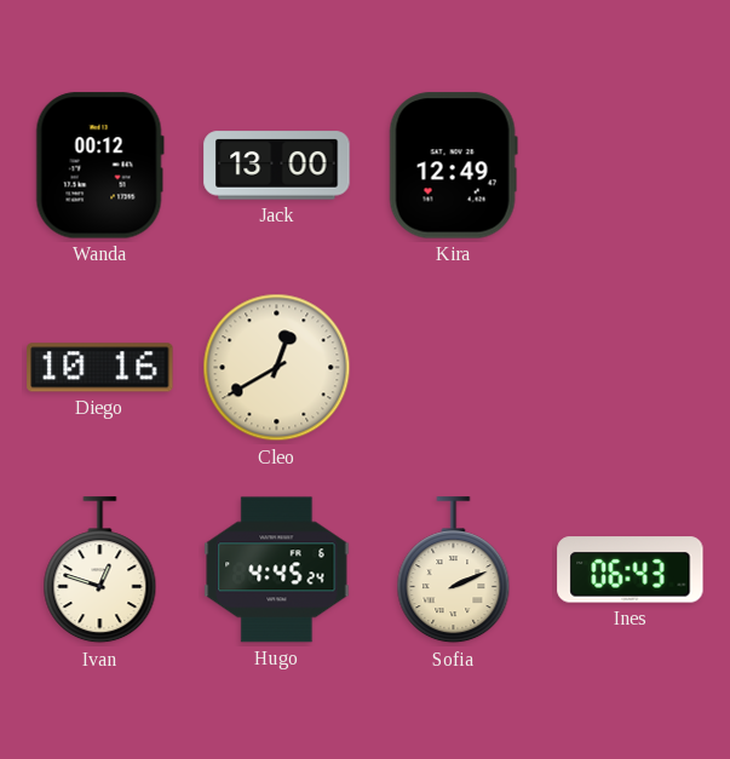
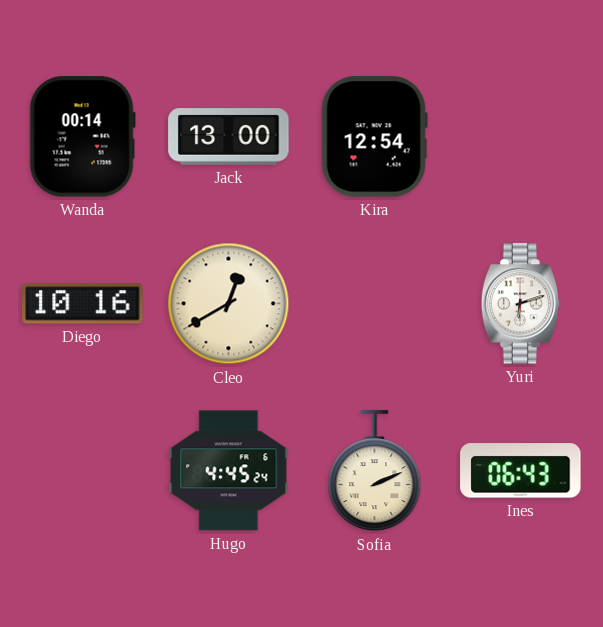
Wanda: 00:12 -> 00:14 (82, 137)
Kira: 12:49 -> 12:54 (374, 137)
Yuri: none -> 6:12 (521, 304)
Ivan: 12:48 -> none (100, 570)
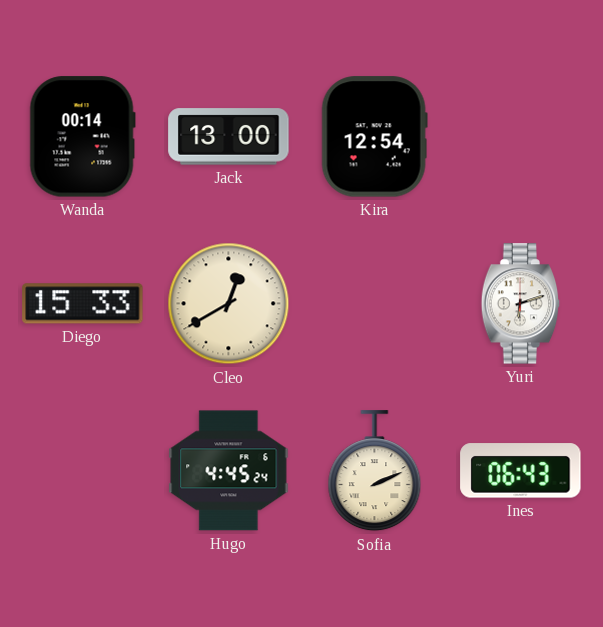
Diego: 10:16 -> 15:33 (83, 304)
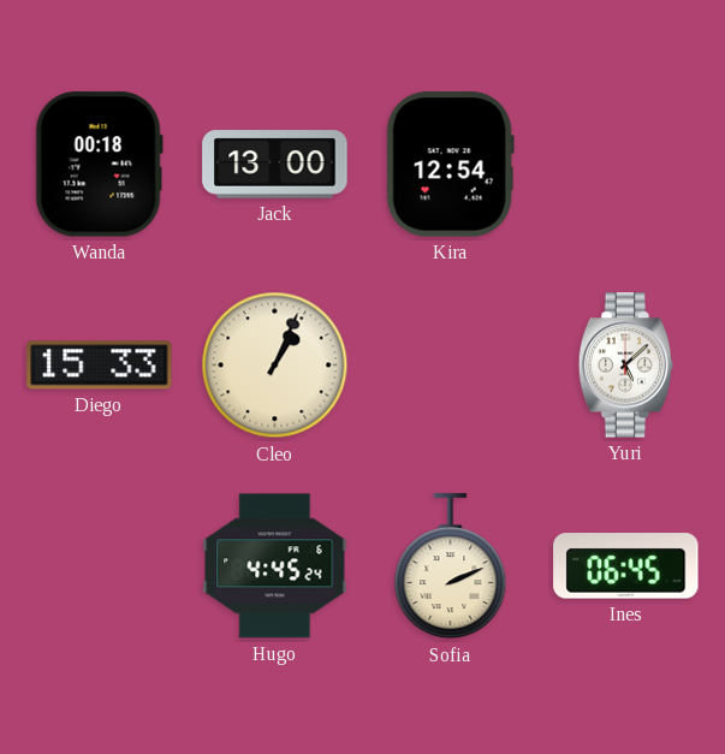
Wanda: 00:14 -> 00:18 (99, 165)
Cleo: 12:40 -> 1:04 (275, 366)
Yuri: 6:12 -> 5:08 (626, 366)
Ines: 06:43 -> 06:45 (626, 566)
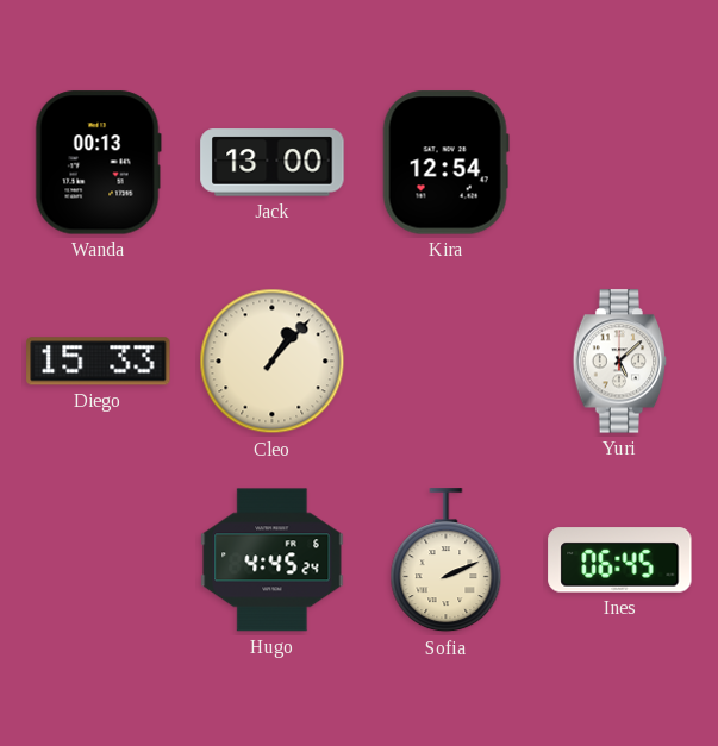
Wanda: 00:18 -> 00:13 (98, 163)
Cleo: 1:04 -> 1:07 (273, 362)
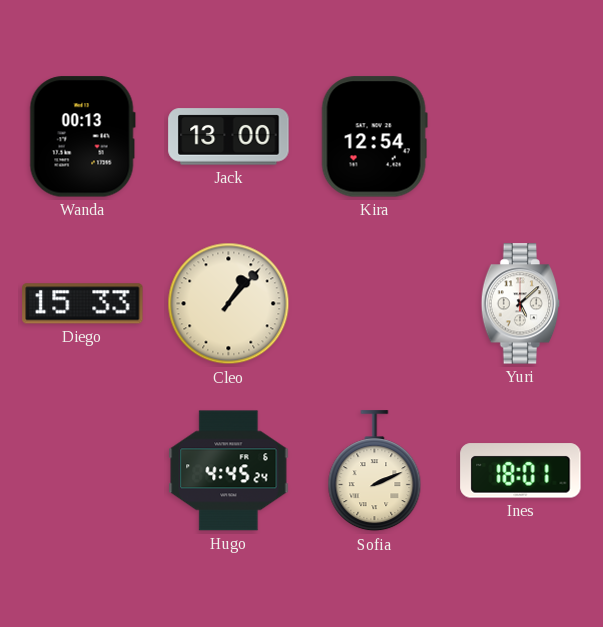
Ines: 06:45 -> 18:01 (521, 471)
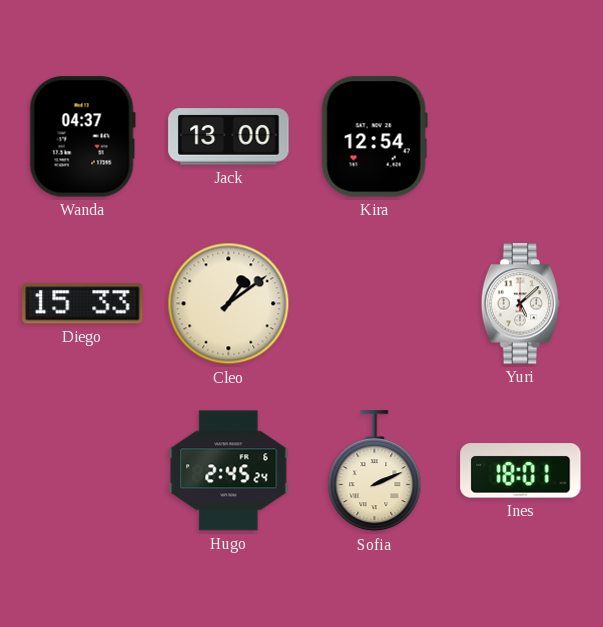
Wanda: 00:13 -> 04:37 (82, 137)
Cleo: 1:07 -> 1:09 (229, 304)
Hugo: 4:45 -> 2:45 (229, 471)
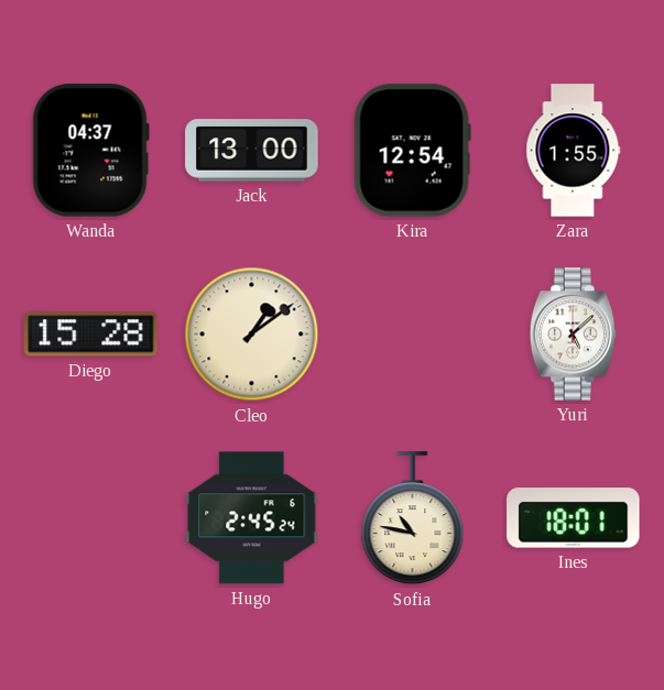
Zara: none -> 1:55 (574, 151)
Diego: 15:33 -> 15:28 (91, 335)
Sofia: 2:11 -> 10:47 (413, 518)
